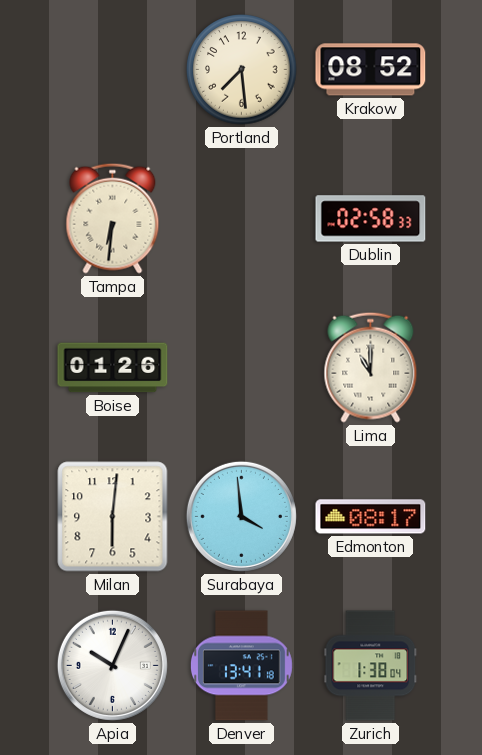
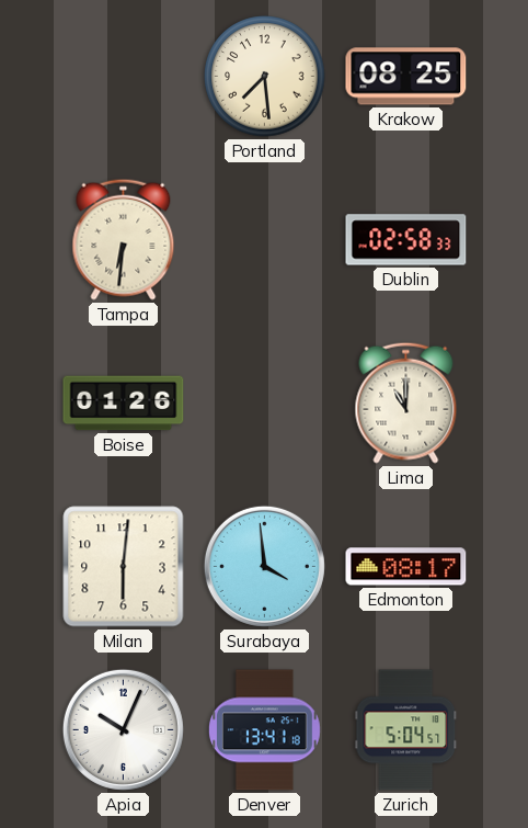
Krakow: 08:52 -> 08:25 (406, 77)
Zurich: 1:38 -> 5:04 (406, 730)
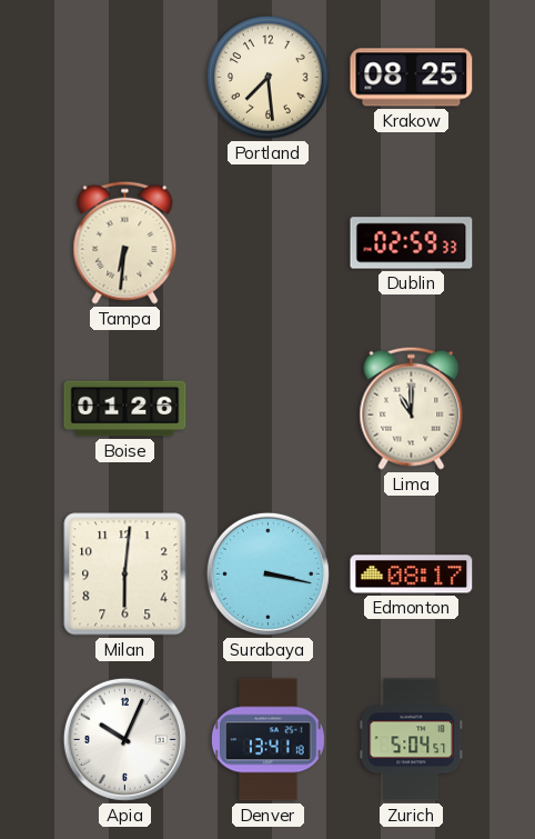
Dublin: 02:58 -> 02:59 (412, 243)
Surabaya: 3:59 -> 3:17 (267, 573)
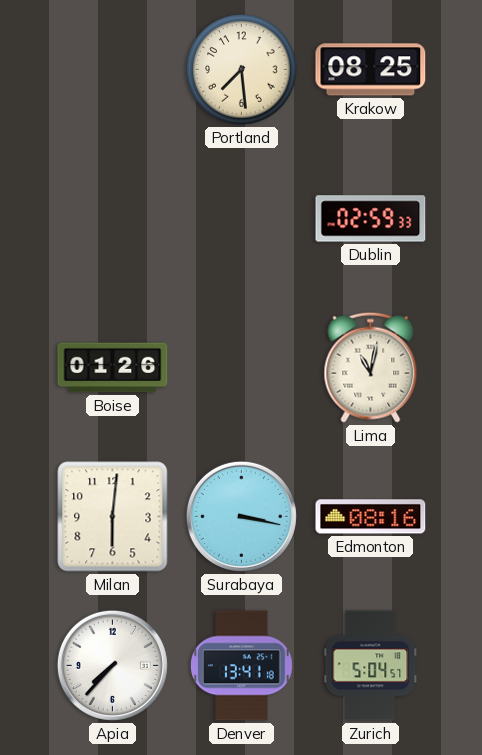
Tampa: 6:31 -> none (125, 242)
Lima: 11:00 -> 11:02 (371, 367)
Edmonton: 08:17 -> 08:16 (371, 517)
Apia: 10:04 -> 7:37 (112, 665)
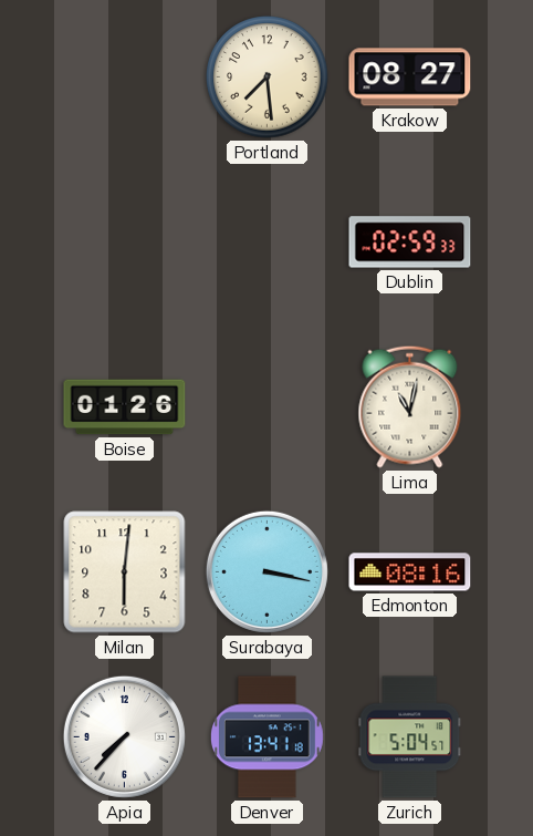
Krakow: 08:25 -> 08:27 (410, 78)
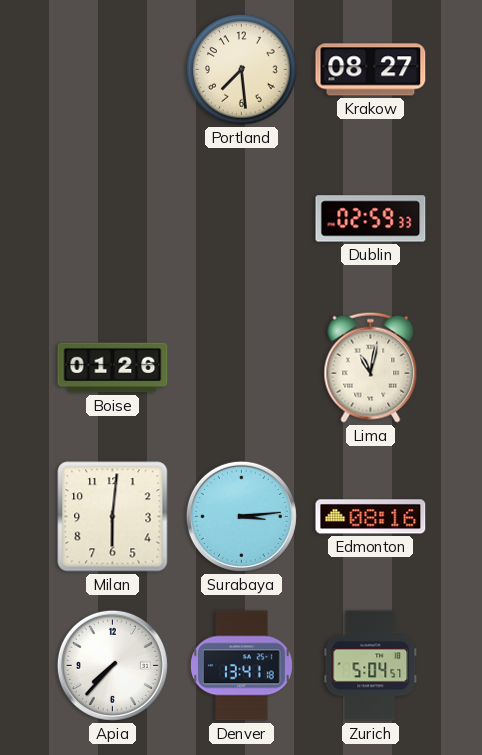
Surabaya: 3:17 -> 3:14 (241, 516)
